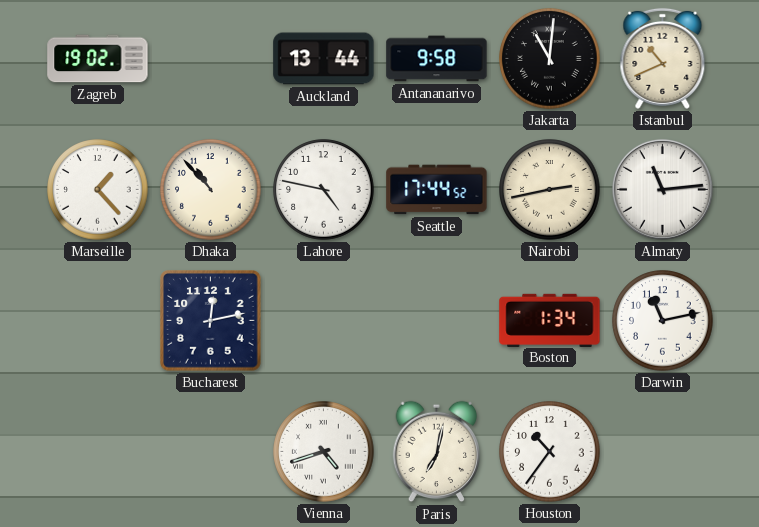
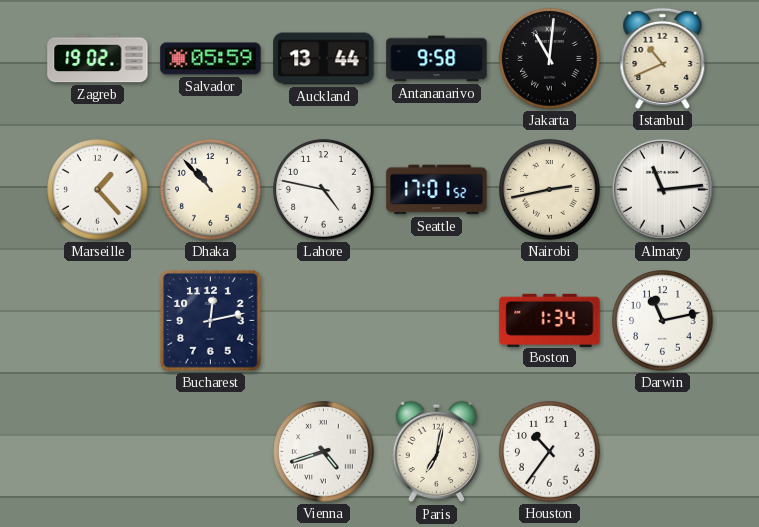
Salvador: none -> 05:59 (211, 59)
Seattle: 17:44 -> 17:01 (437, 190)
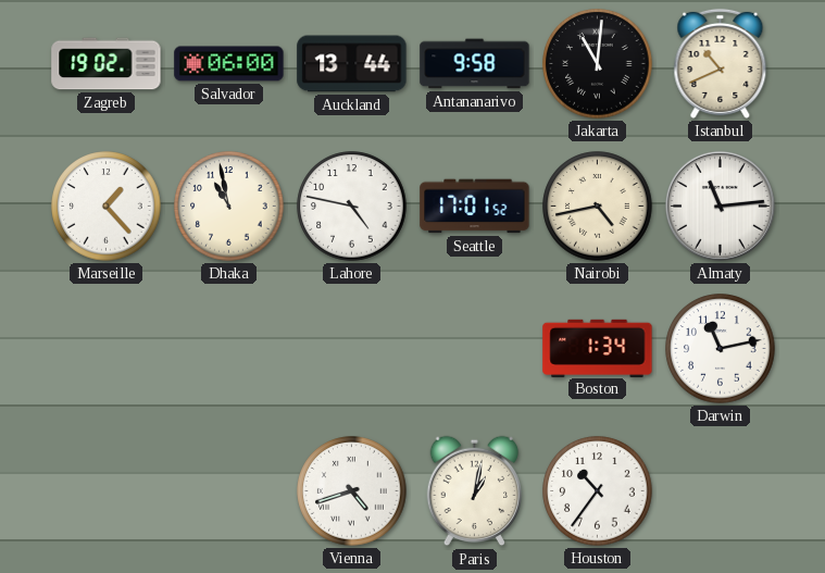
Salvador: 05:59 -> 06:00 (229, 64)
Dhaka: 10:53 -> 10:58 (229, 207)
Nairobi: 2:43 -> 4:43 (598, 207)
Bucharest: 12:13 -> none (211, 321)
Paris: 7:02 -> 1:02 (475, 491)
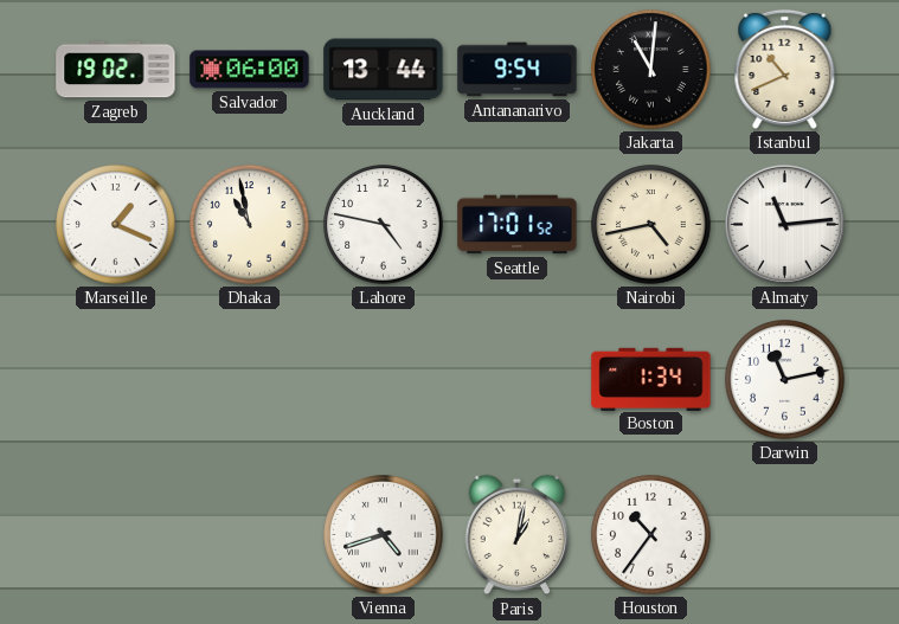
Antananarivo: 9:58 -> 9:54 (518, 70)
Marseille: 1:23 -> 1:19 (116, 225)
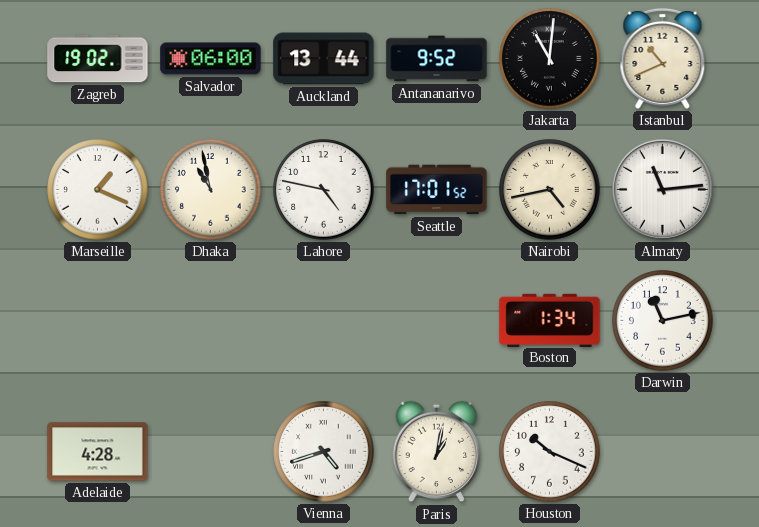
Antananarivo: 9:54 -> 9:52 (437, 59)
Adelaide: none -> 4:28 (98, 452)
Houston: 10:36 -> 10:19 (550, 452)
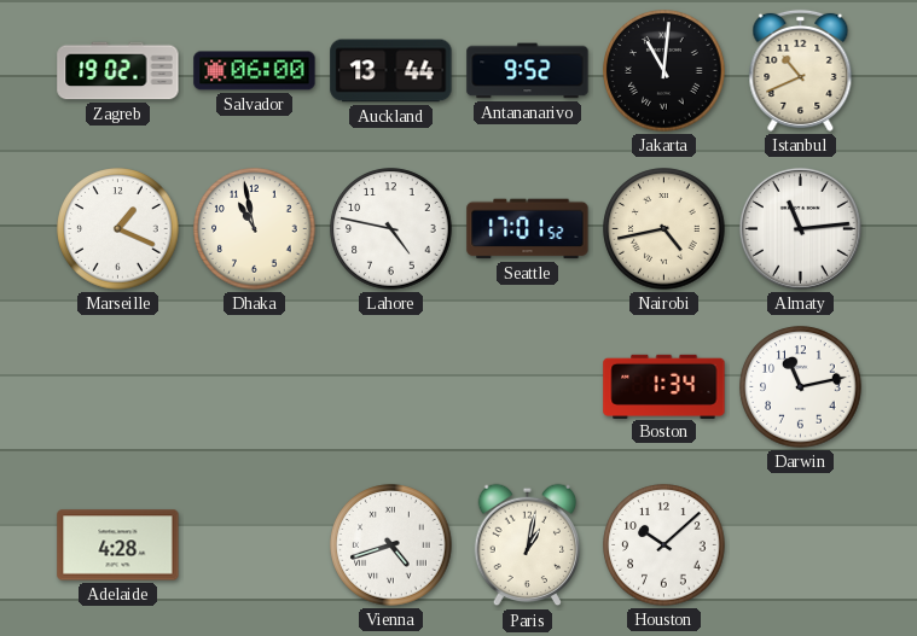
Houston: 10:19 -> 10:08 (664, 545)
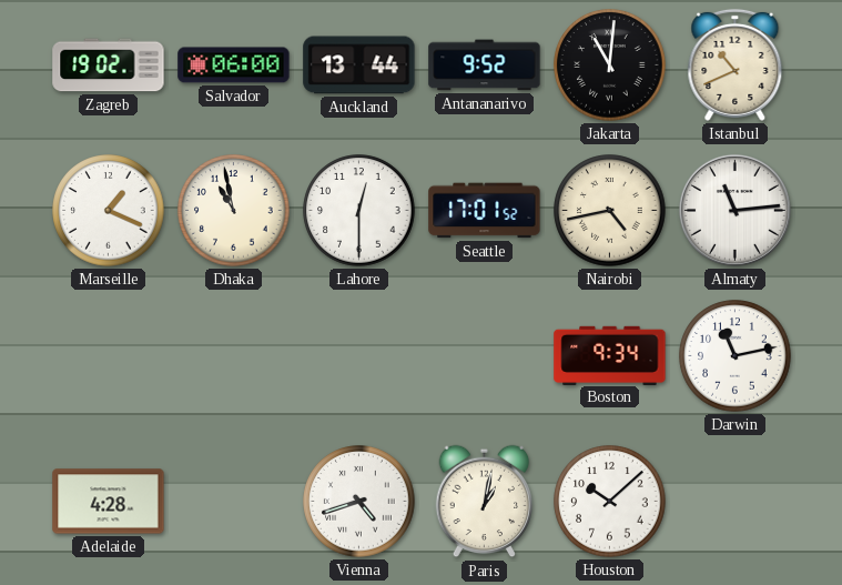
Lahore: 4:47 -> 12:30 (359, 211)
Boston: 1:34 -> 9:34 (610, 355)
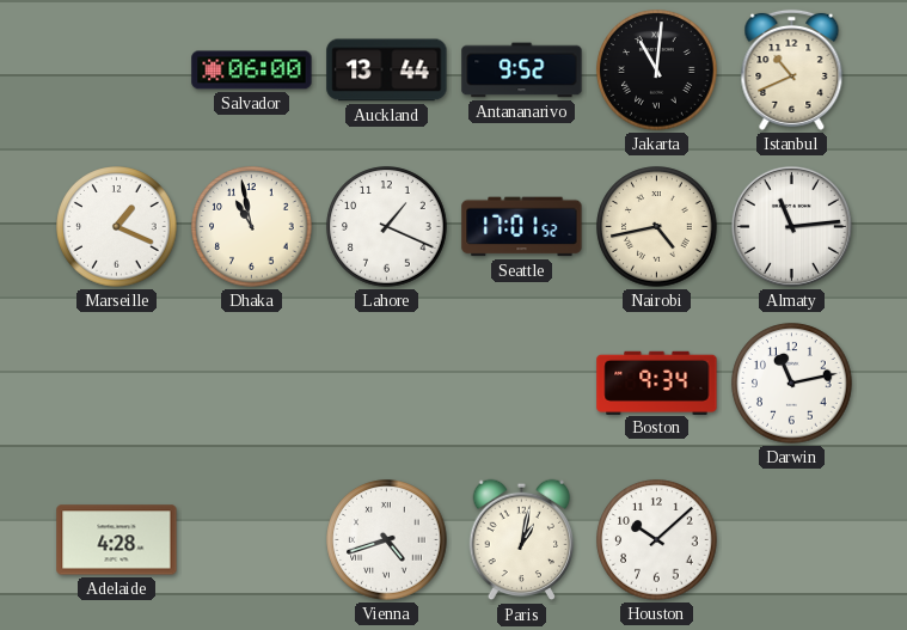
Zagreb: 19:02 -> none (109, 65)
Lahore: 12:30 -> 1:19 (387, 227)
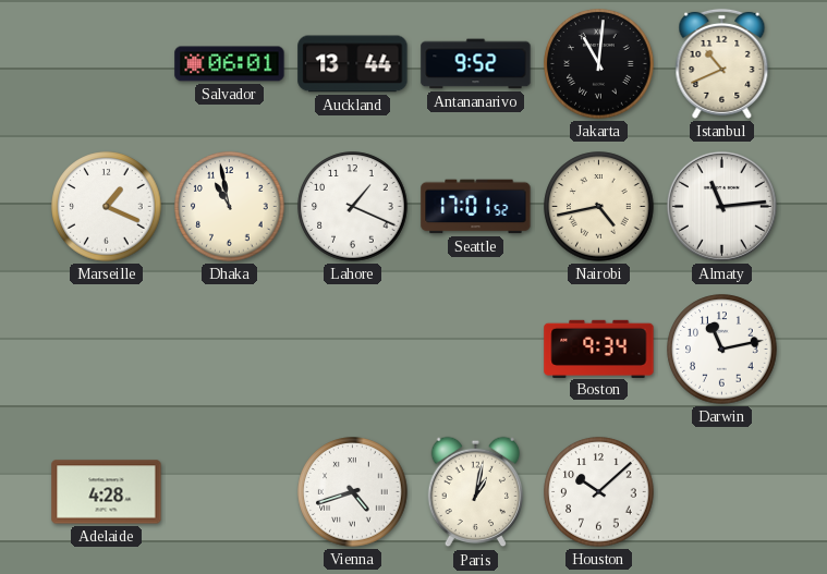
Salvador: 06:00 -> 06:01 (230, 64)
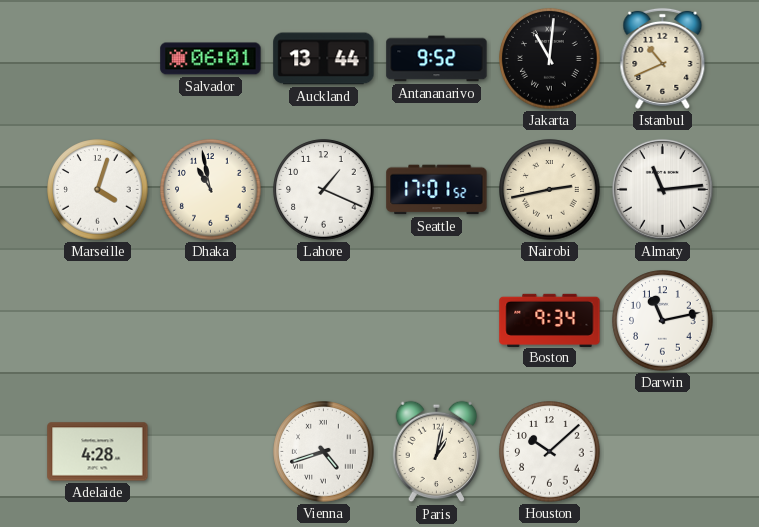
Marseille: 1:19 -> 4:03 (98, 190)
Nairobi: 4:43 -> 2:43 (550, 190)
